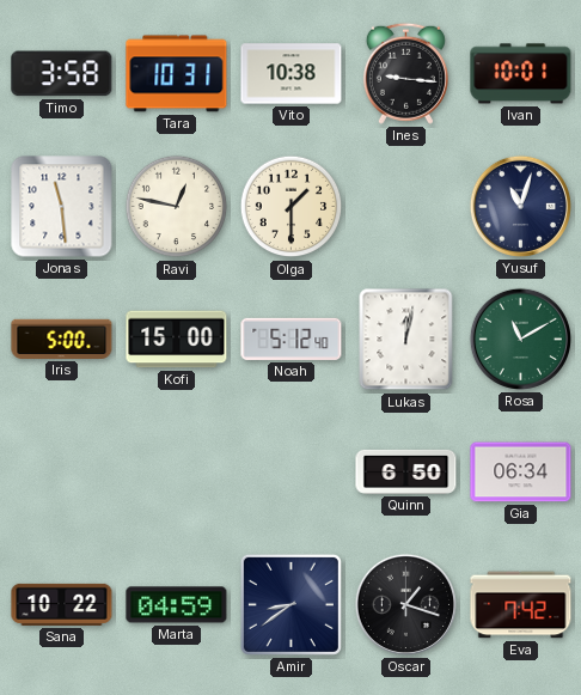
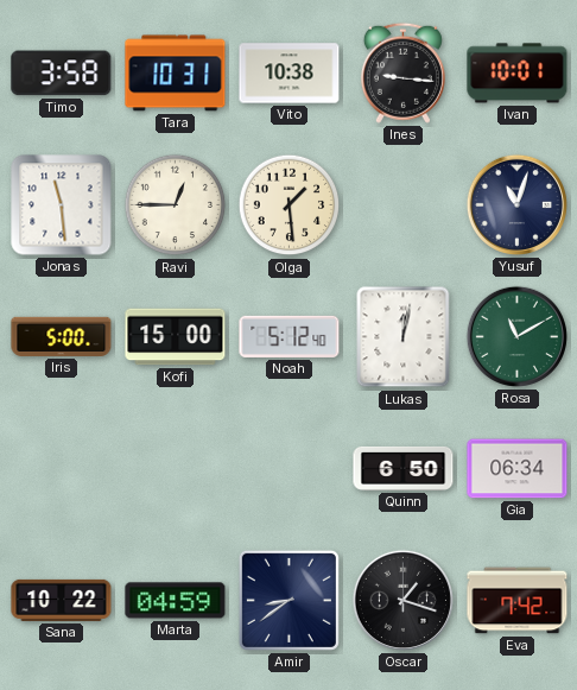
Ravi: 12:47 -> 12:45 (176, 205)
Olga: 1:30 -> 1:29 (290, 205)
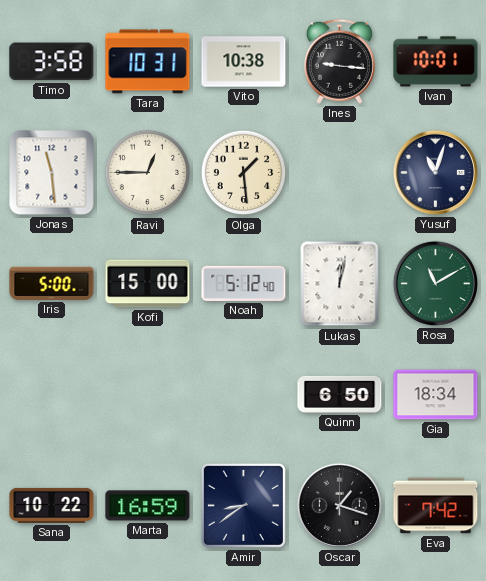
Gia: 06:34 -> 18:34 (436, 395)
Marta: 04:59 -> 16:59 (148, 506)
